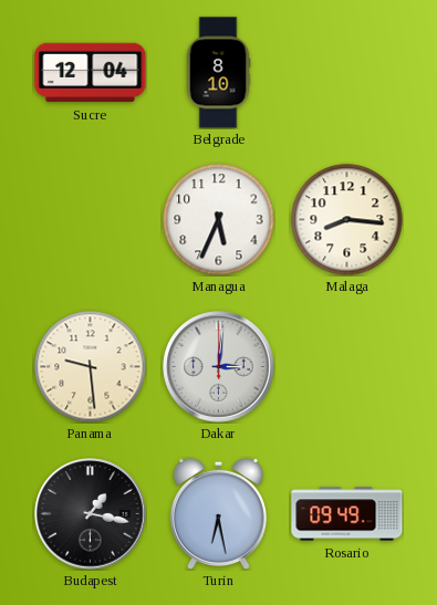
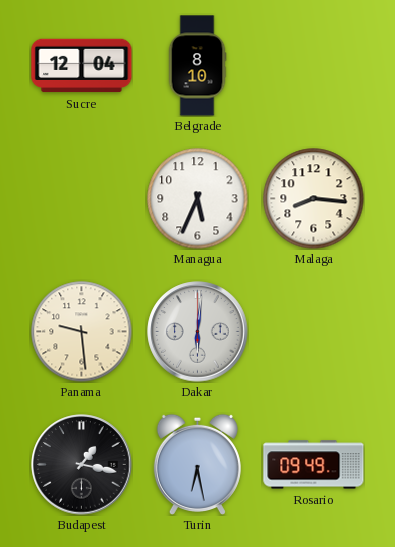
Dakar: 3:01 -> 6:01 (198, 332)
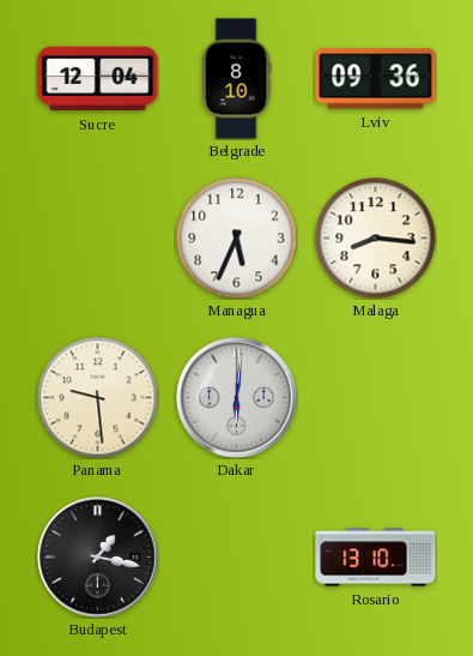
Lviv: none -> 09:36 (376, 79)
Turin: 6:28 -> none (197, 464)
Rosario: 09:49 -> 13:10 (376, 558)
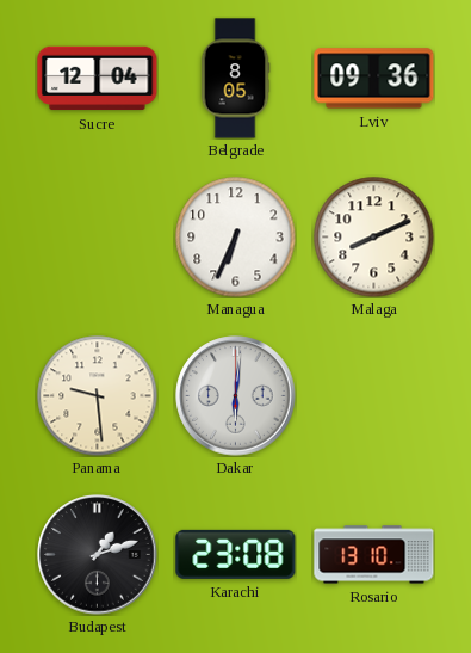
Belgrade: 8:10 -> 8:05 (235, 79)
Managua: 5:34 -> 6:34 (236, 238)
Malaga: 8:16 -> 8:11 (374, 238)
Budapest: 1:17 -> 1:12 (98, 555)
Karachi: none -> 23:08 (236, 554)
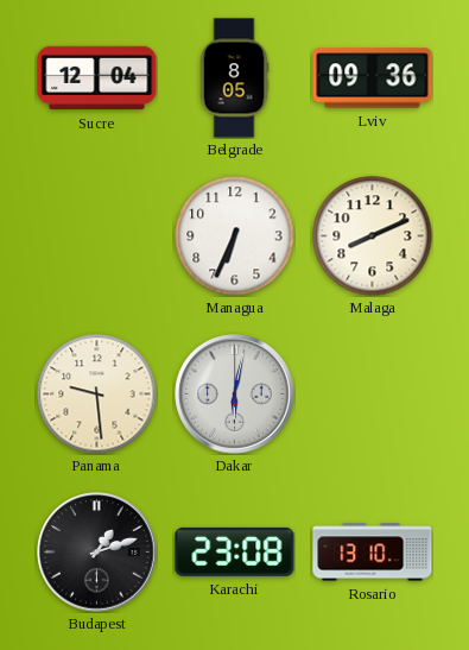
Dakar: 6:01 -> 6:02 (235, 395)
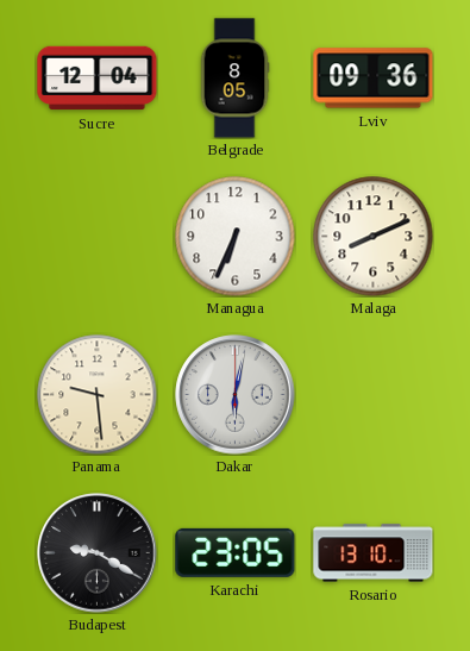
Budapest: 1:12 -> 9:20 (98, 553)
Karachi: 23:08 -> 23:05 (236, 552)
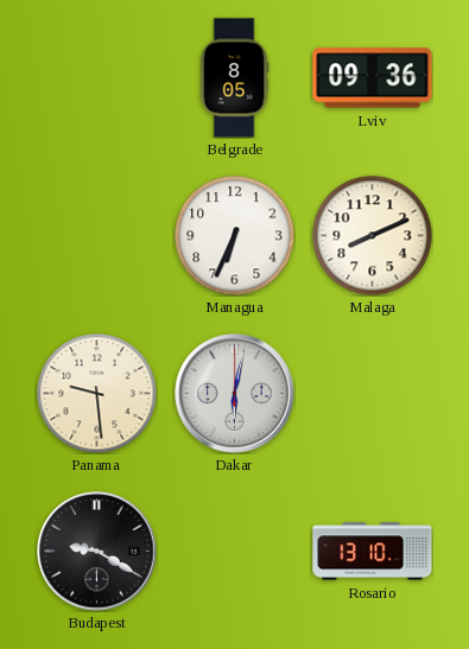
Sucre: 12:04 -> none (98, 79)
Karachi: 23:05 -> none (236, 552)
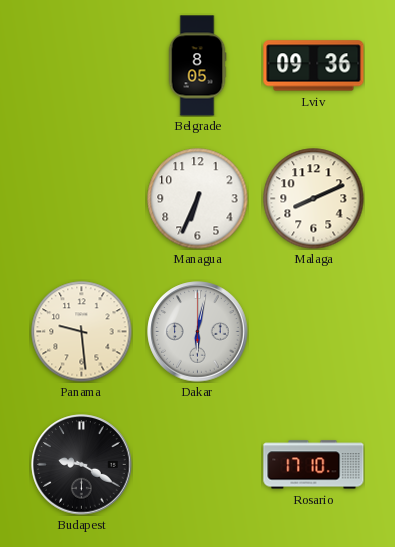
Rosario: 13:10 -> 17:10 (314, 465)
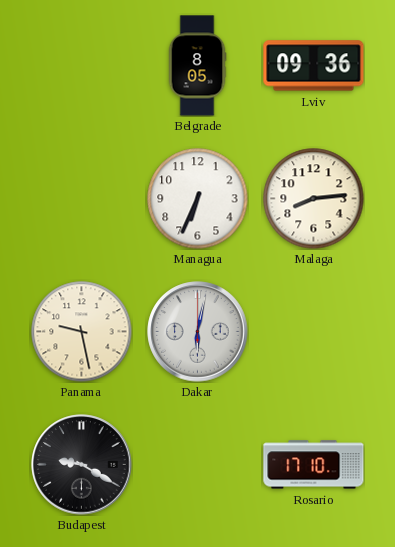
Malaga: 8:11 -> 8:14 (314, 199)
Panama: 9:29 -> 9:28 (82, 332)
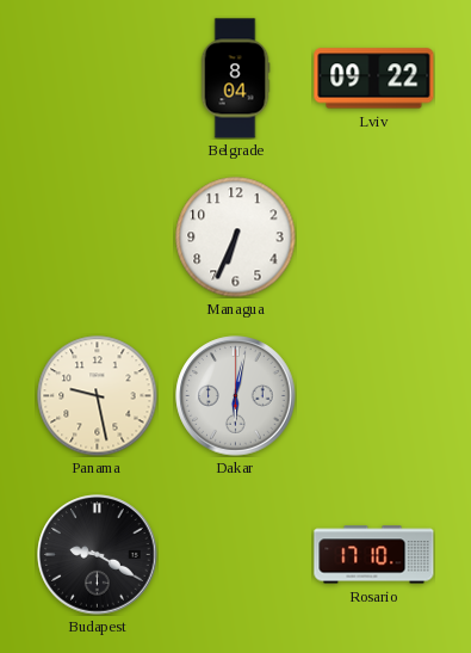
Belgrade: 8:05 -> 8:04 (235, 79)
Lviv: 09:36 -> 09:22 (374, 79)
Malaga: 8:14 -> none (314, 199)
